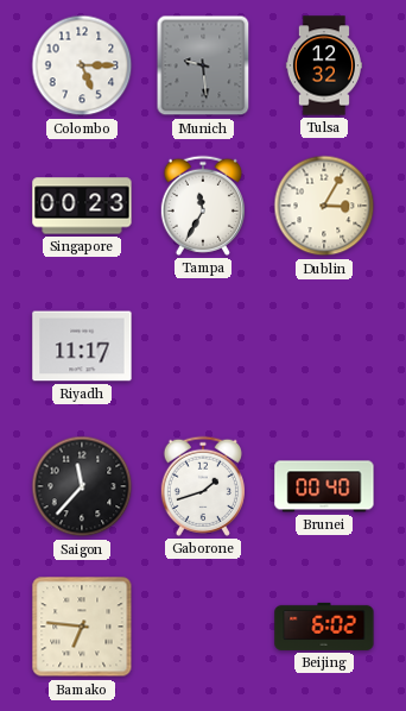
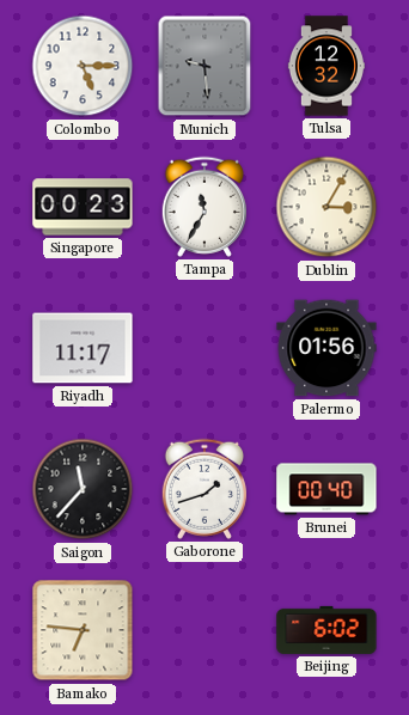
Palermo: none -> 01:56 (326, 348)
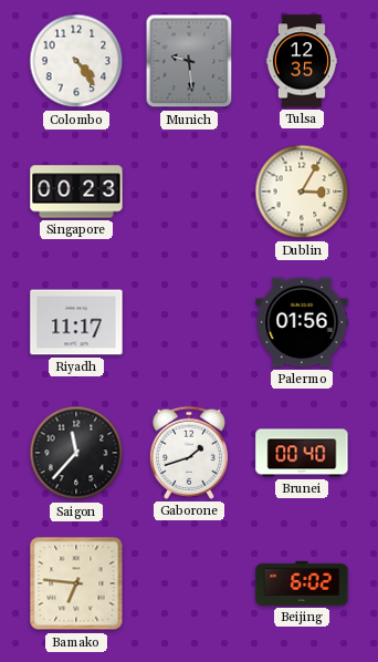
Colombo: 5:15 -> 4:24 (76, 61)
Tulsa: 12:32 -> 12:35 (302, 61)
Tampa: 11:35 -> none (204, 207)
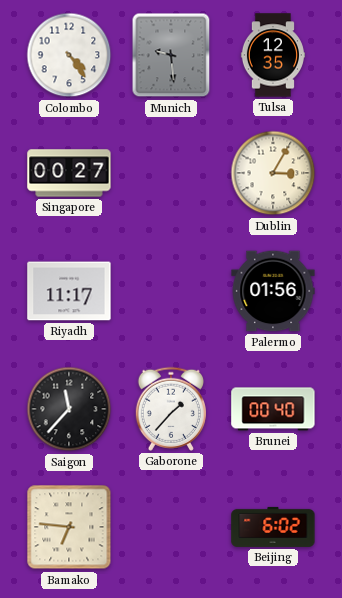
Singapore: 00:23 -> 00:27 (69, 173)
Gaborone: 1:42 -> 1:37 (171, 409)
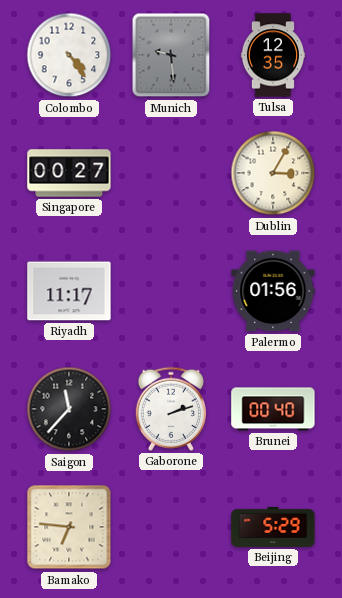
Gaborone: 1:37 -> 2:12 (171, 409)
Beijing: 6:02 -> 5:29 (273, 527)
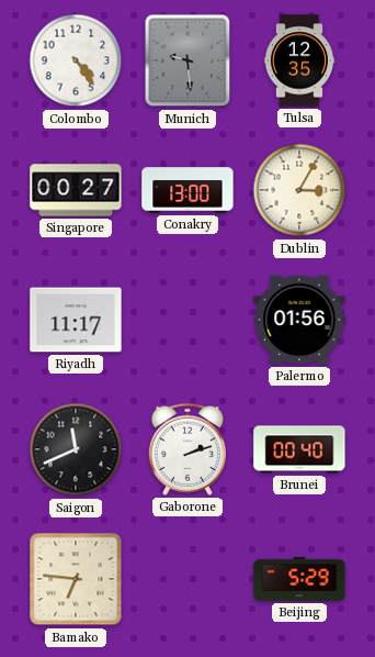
Conakry: none -> 13:00 (187, 190)
Saigon: 11:37 -> 11:41 (76, 449)
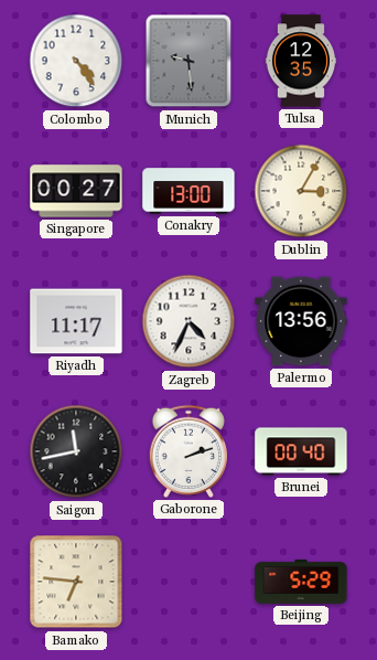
Zagreb: none -> 4:34 (188, 321)
Palermo: 01:56 -> 13:56 (301, 321)
Saigon: 11:41 -> 11:43 (76, 451)
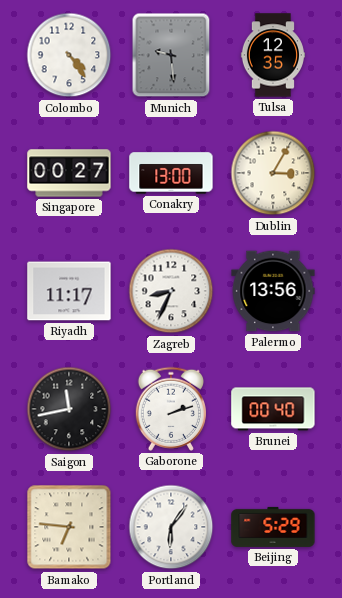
Zagreb: 4:34 -> 8:34 (171, 291)
Portland: none -> 6:06 (171, 527)
